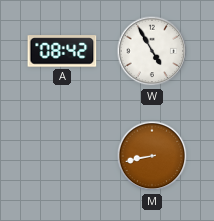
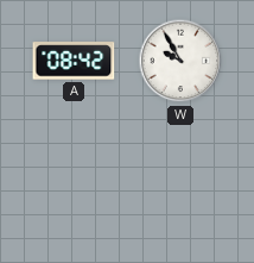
W: 4:55 -> 9:55 (180, 61)
M: 8:43 -> none (152, 156)
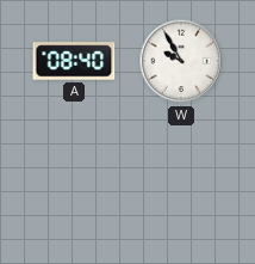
A: 08:42 -> 08:40 (74, 61)
